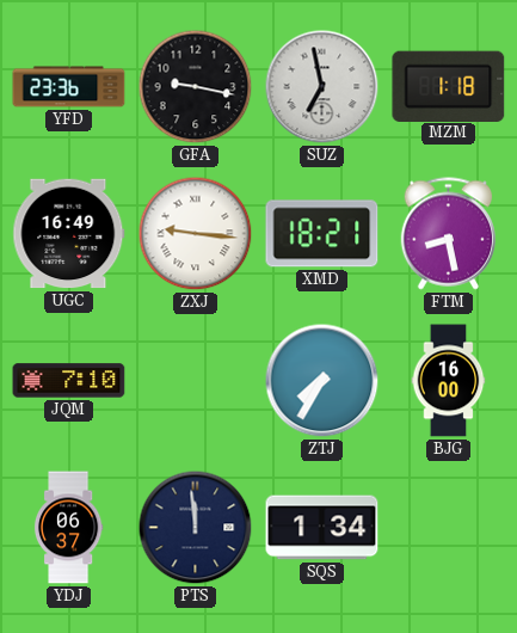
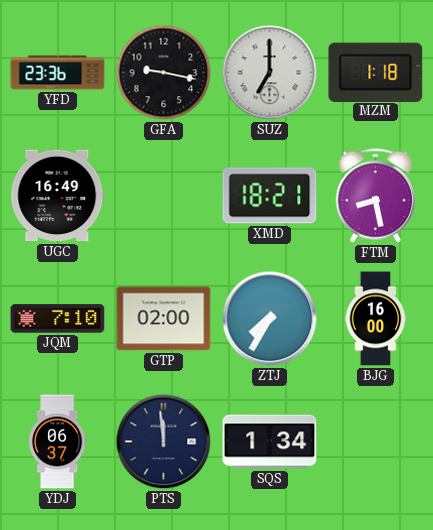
SUZ: 6:58 -> 7:00 (270, 73)
ZXJ: 9:16 -> none (196, 234)
GTP: none -> 02:00 (164, 319)
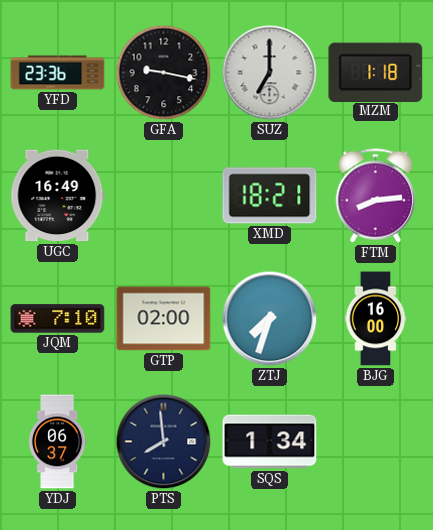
FTM: 8:28 -> 8:14 (375, 196)
ZTJ: 7:35 -> 7:33 (270, 319)
PTS: 11:59 -> 7:59 (164, 442)
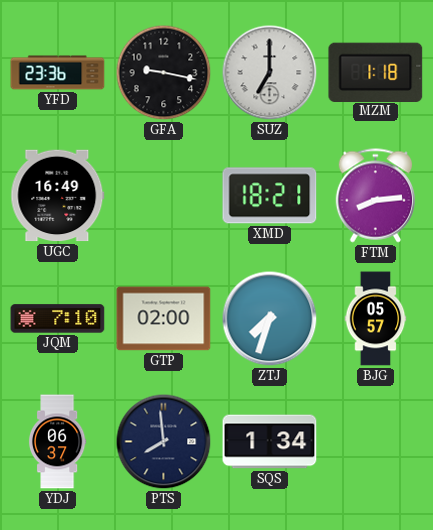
BJG: 16:00 -> 05:57 (376, 319)
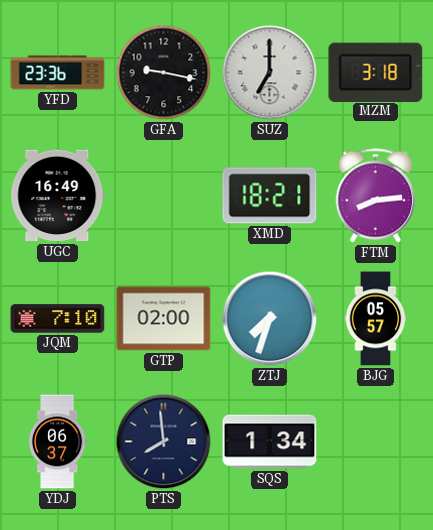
MZM: 1:18 -> 3:18 (376, 72)
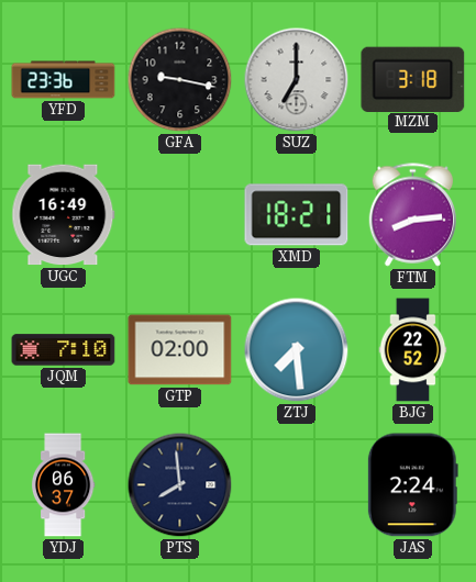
ZTJ: 7:33 -> 7:29 (297, 350)
BJG: 05:57 -> 22:52 (413, 350)
SQS: 1:34 -> none (270, 442)
JAS: none -> 2:24 (412, 485)
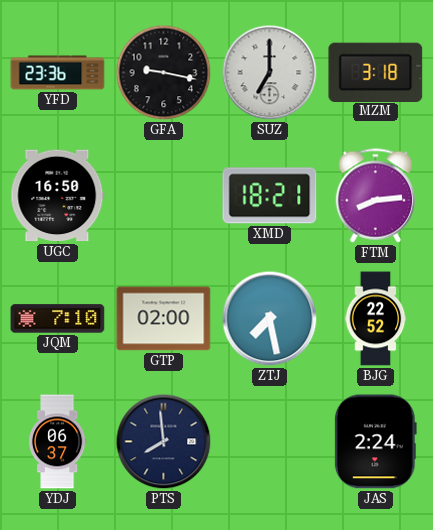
UGC: 16:49 -> 16:50 (58, 196)
ZTJ: 7:29 -> 7:28 (270, 319)
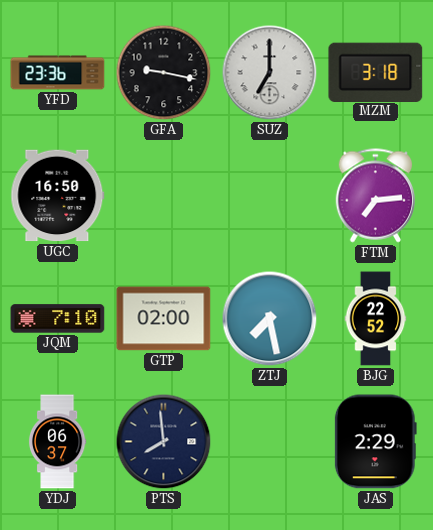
XMD: 18:21 -> none (270, 196)
FTM: 8:14 -> 7:14 (375, 196)
JAS: 2:24 -> 2:29 (375, 442)
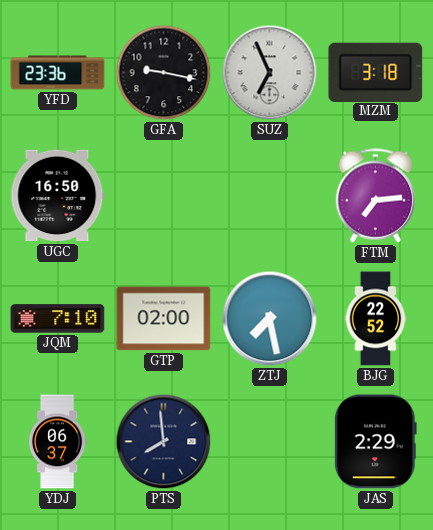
SUZ: 7:00 -> 6:56 (270, 73)
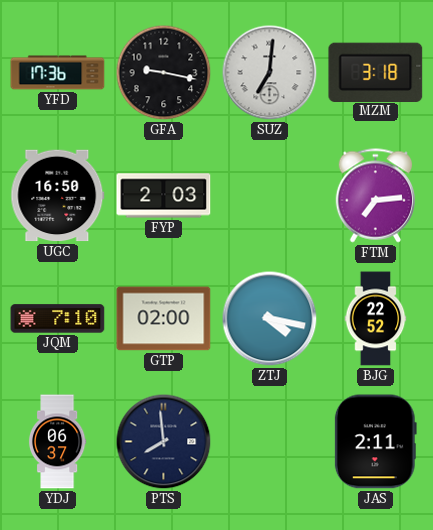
YFD: 23:36 -> 17:36 (58, 73)
SUZ: 6:56 -> 7:01 (270, 73)
FYP: none -> 2:03 (164, 196)
ZTJ: 7:28 -> 4:17 (270, 319)
JAS: 2:29 -> 2:11 (375, 442)
